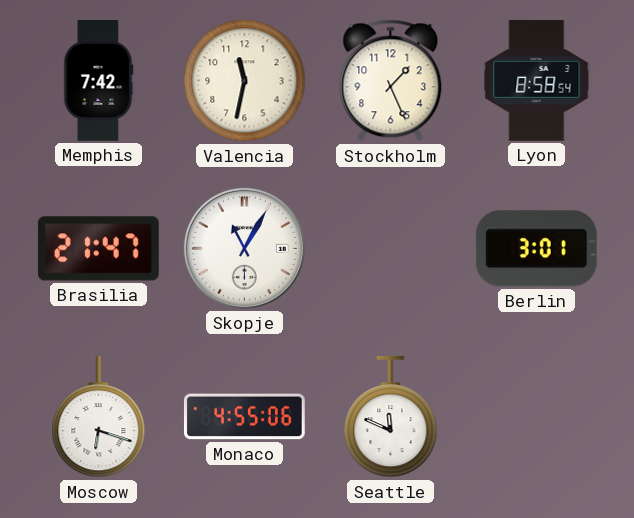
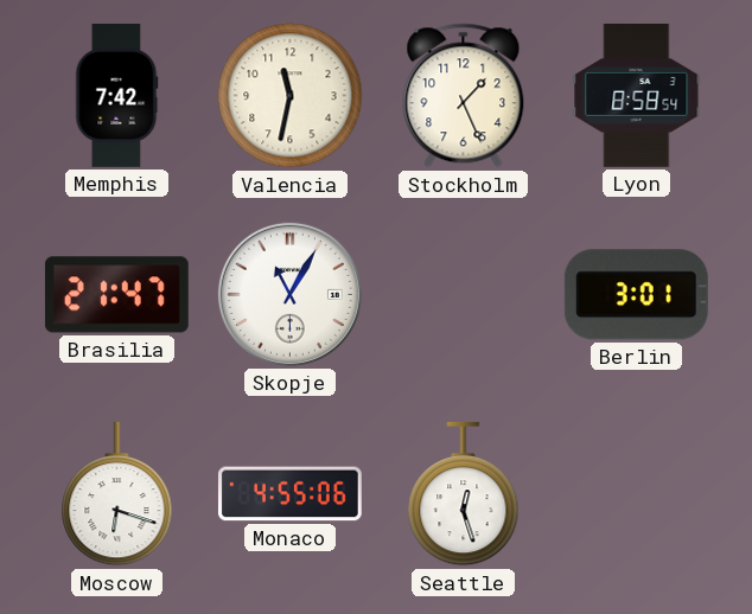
Seattle: 11:49 -> 12:27 (464, 494)
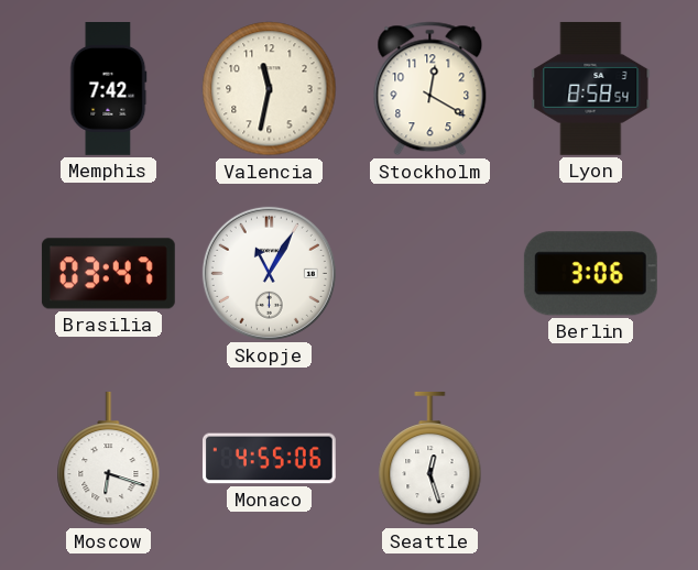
Stockholm: 1:26 -> 12:20 (430, 89)
Brasilia: 21:47 -> 03:47 (108, 274)
Berlin: 3:01 -> 3:06 (590, 274)
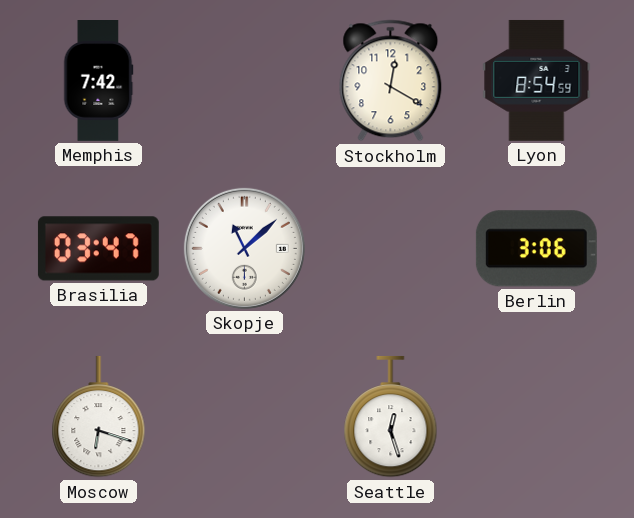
Valencia: 11:32 -> none (270, 89)
Lyon: 8:58 -> 8:54 (537, 80)
Skopje: 11:05 -> 11:08 (244, 248)
Monaco: 4:55 -> none (269, 459)
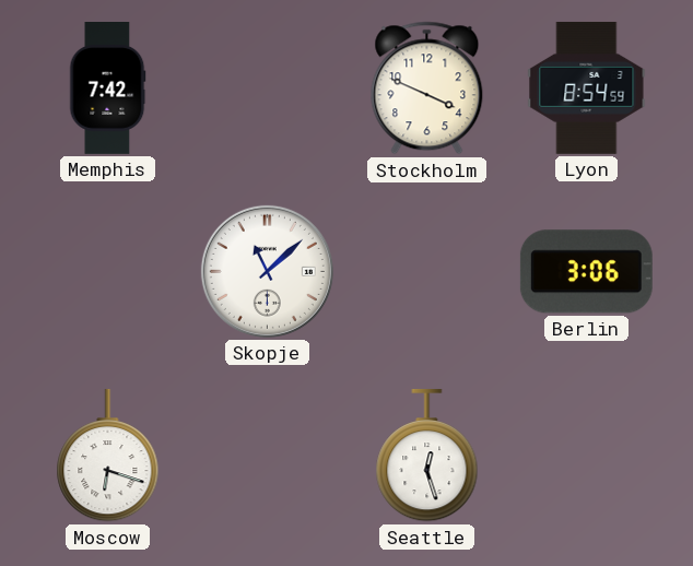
Stockholm: 12:20 -> 3:49 (427, 89)
Brasilia: 03:47 -> none (98, 249)
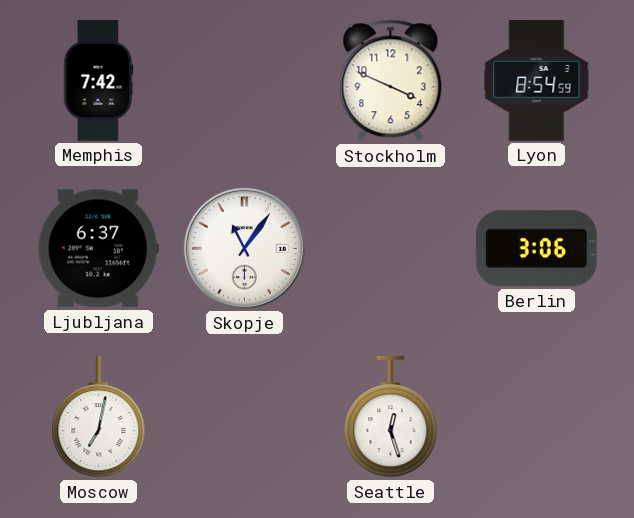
Ljubljana: none -> 6:37 (98, 249)
Skopje: 11:08 -> 11:06 (244, 248)
Moscow: 6:18 -> 7:02 (99, 417)
